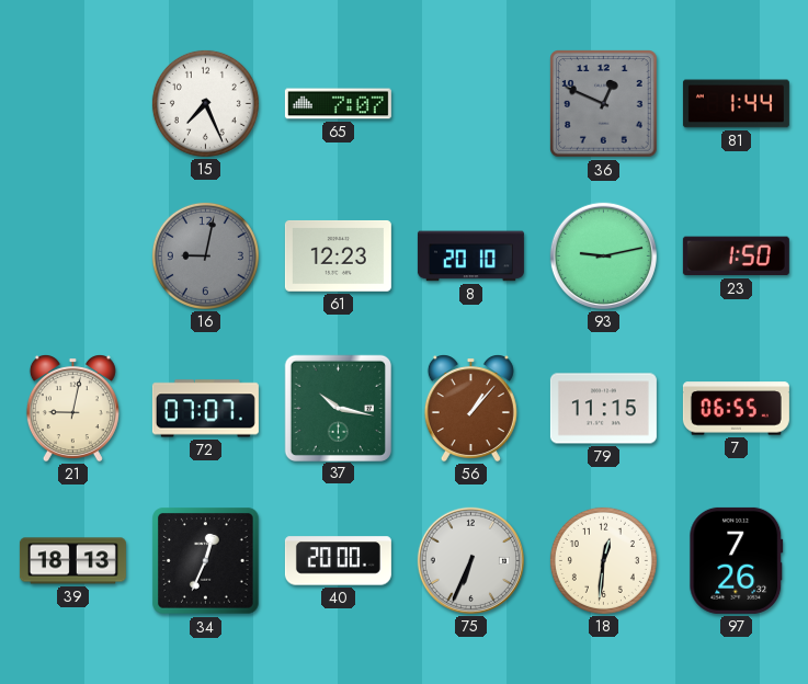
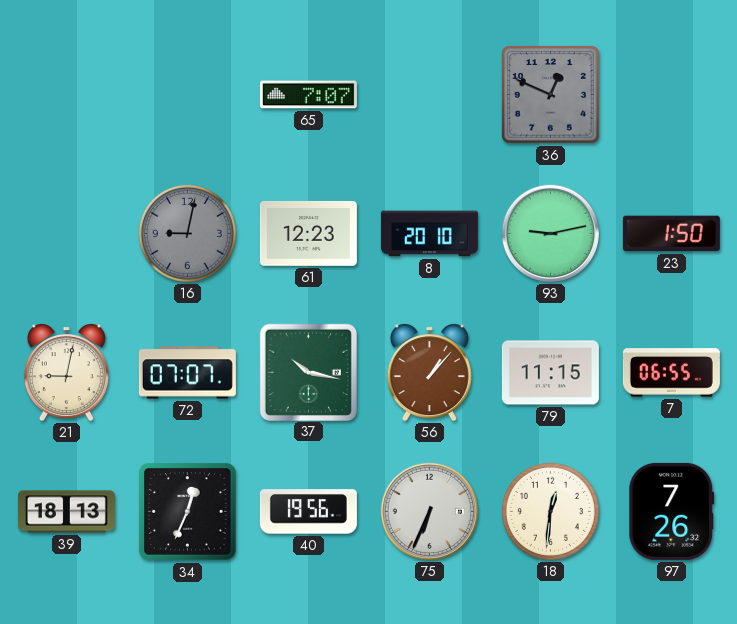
15: 7:26 -> none (205, 103)
81: 1:44 -> none (736, 104)
40: 20:00 -> 19:56 (308, 512)
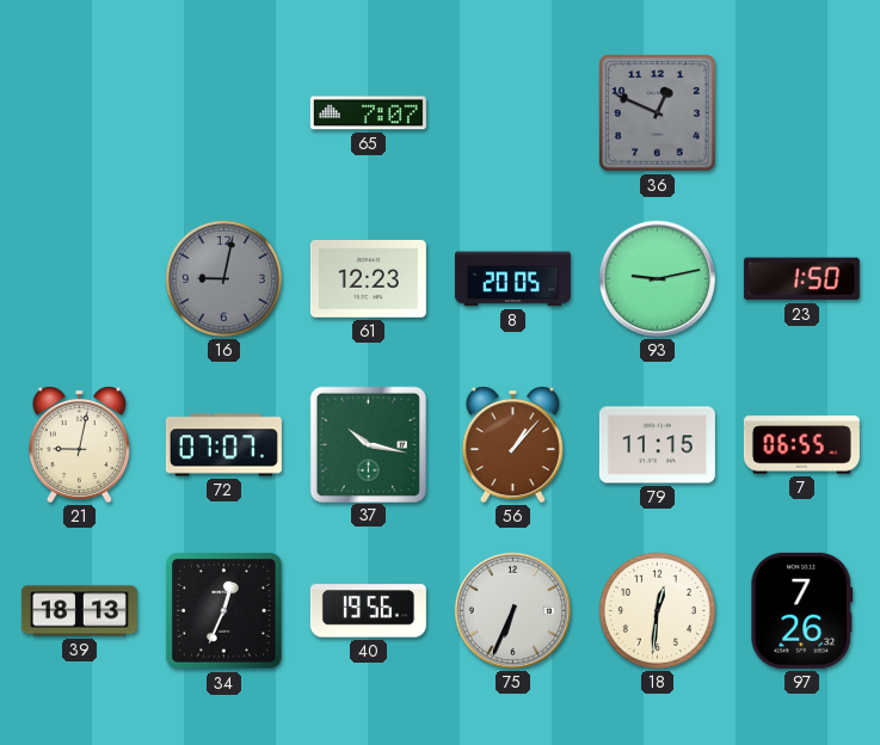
8: 20:10 -> 20:05 (512, 279)
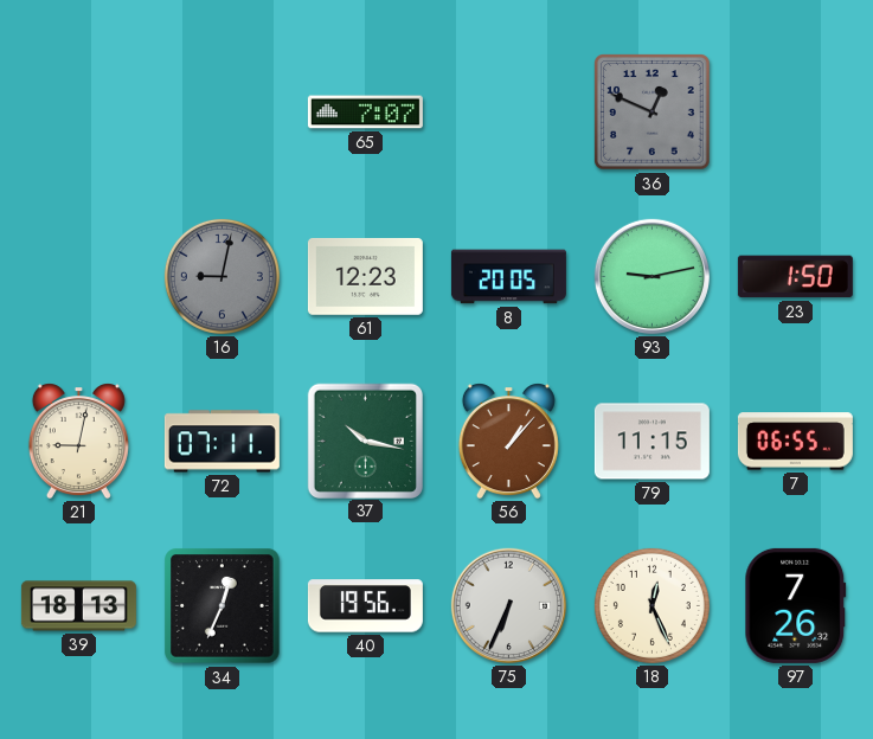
72: 07:07 -> 07:11 (222, 442)
18: 12:31 -> 12:26 (651, 605)
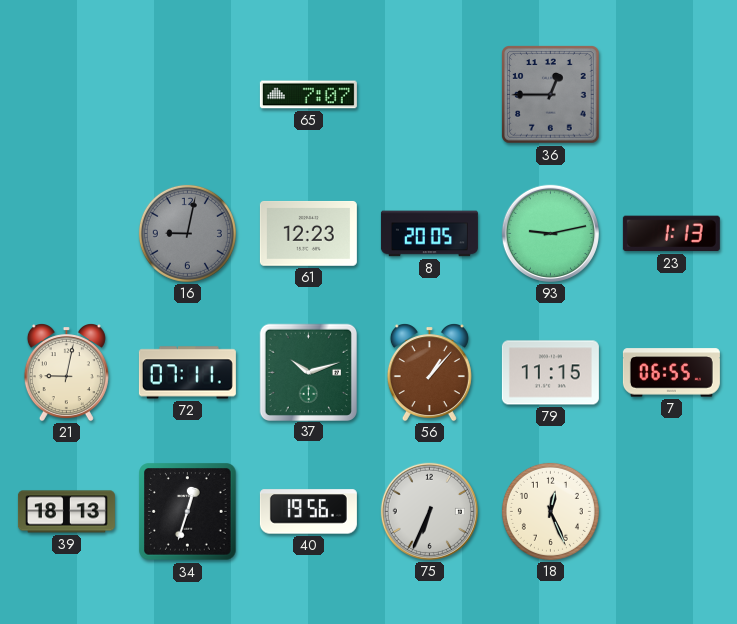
36: 12:49 -> 12:45 (551, 95)
23: 1:50 -> 1:13 (671, 234)
37: 10:17 -> 10:12 (308, 372)
34: 12:34 -> 12:33 (188, 512)
97: 7:26 -> none (796, 605)
